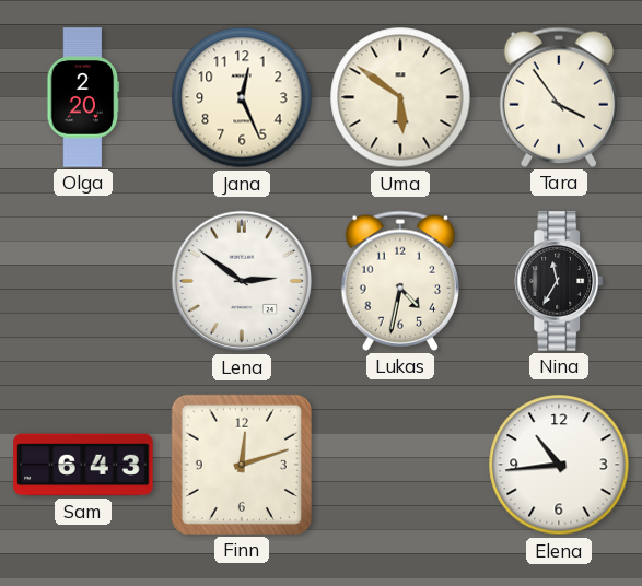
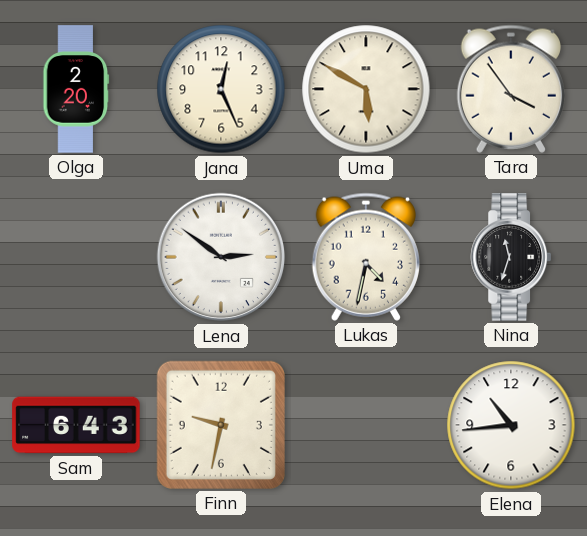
Uma: 5:51 -> 5:50 (366, 89)
Nina: 11:35 -> 11:33 (511, 257)
Finn: 12:12 -> 9:32 (221, 425)
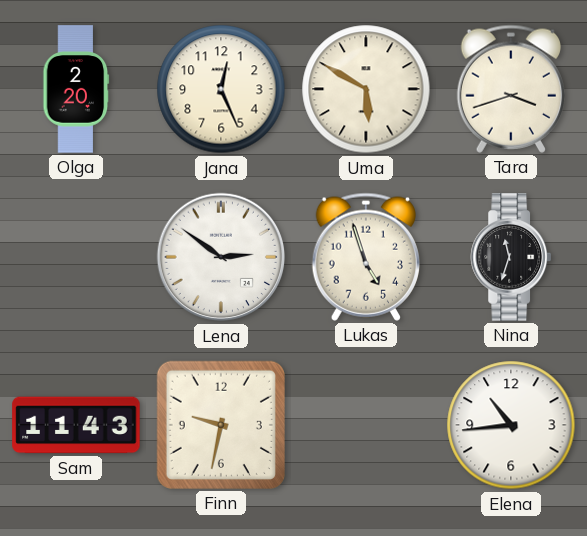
Tara: 3:54 -> 3:42 (510, 89)
Lukas: 4:32 -> 4:57 (365, 257)
Sam: 6:43 -> 11:43 (76, 425)
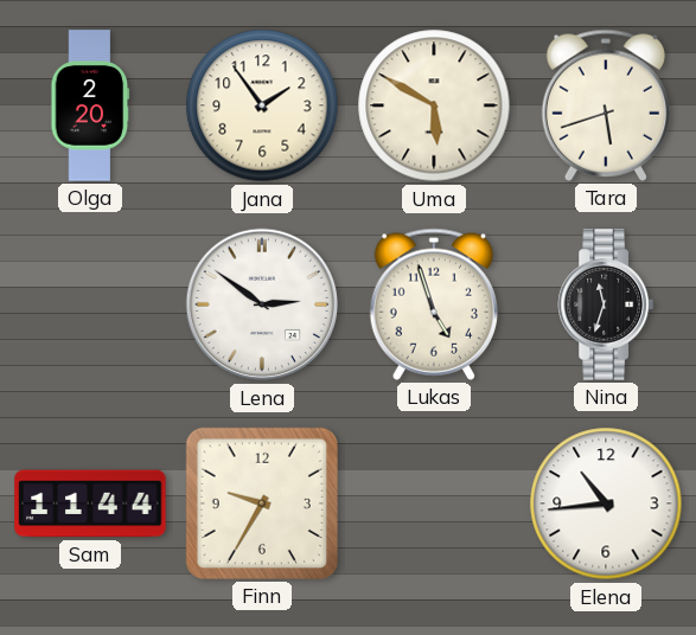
Jana: 12:26 -> 1:54 (262, 105)
Tara: 3:42 -> 5:42 (605, 105)
Sam: 11:43 -> 11:44 (90, 503)
Finn: 9:32 -> 9:35 (262, 503)
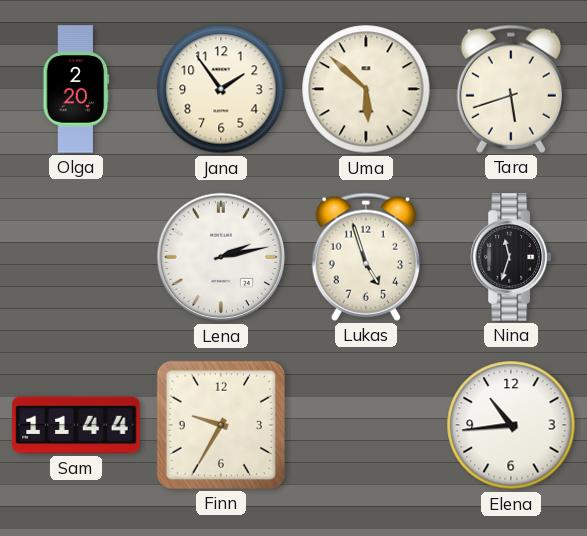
Uma: 5:50 -> 5:52 (366, 89)
Lena: 2:51 -> 2:13 (221, 257)
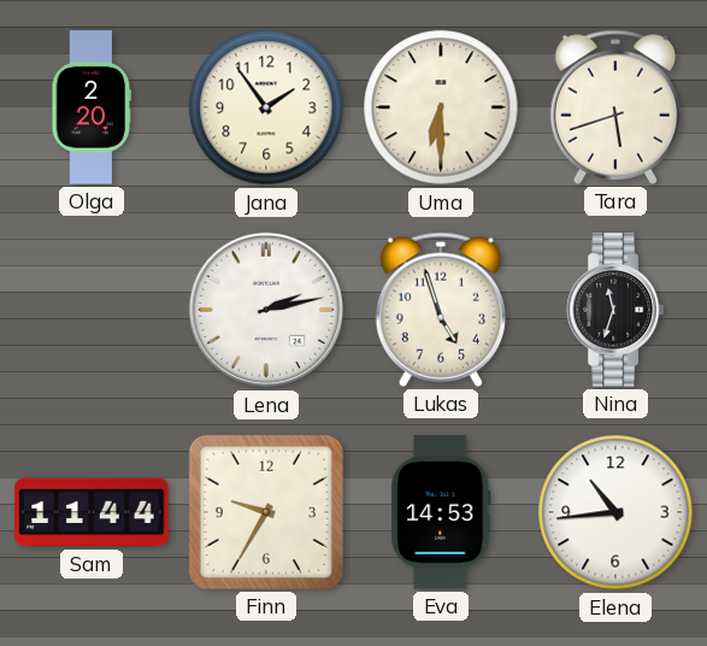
Uma: 5:52 -> 6:30 (441, 107)
Eva: none -> 14:53 (441, 512)
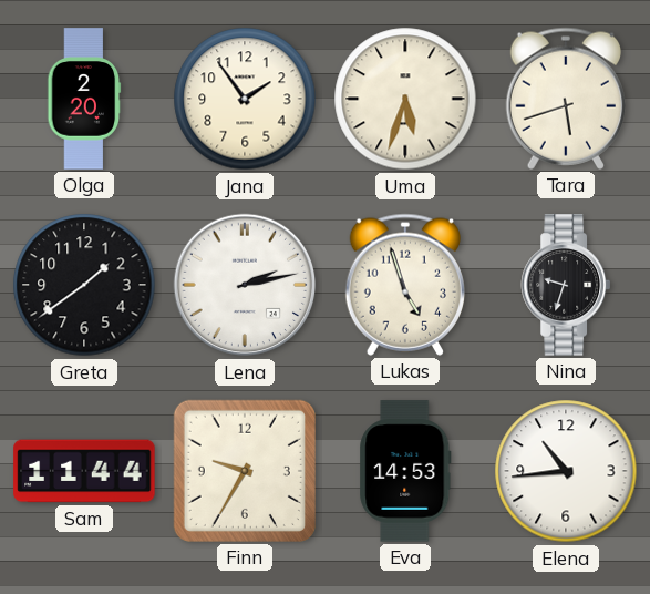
Uma: 6:30 -> 5:33 (405, 99)
Greta: none -> 1:39 (84, 285)
Nina: 11:33 -> 9:33 (566, 285)
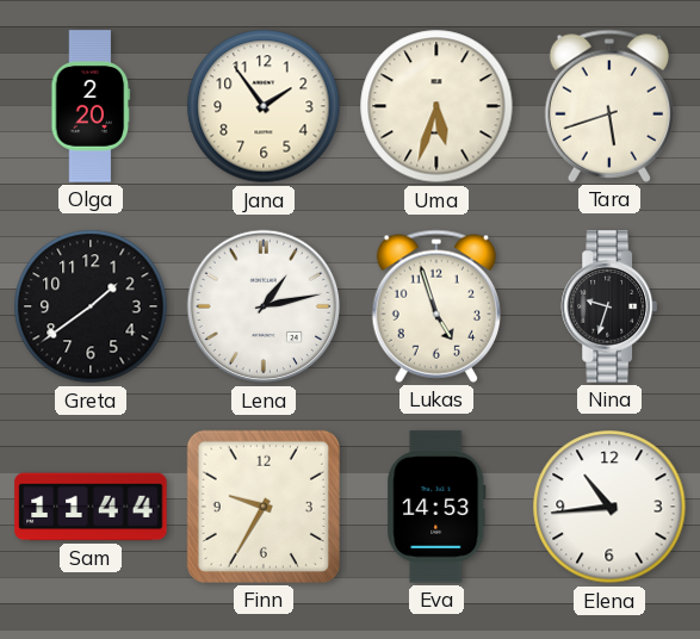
Lena: 2:13 -> 1:13 (264, 306)
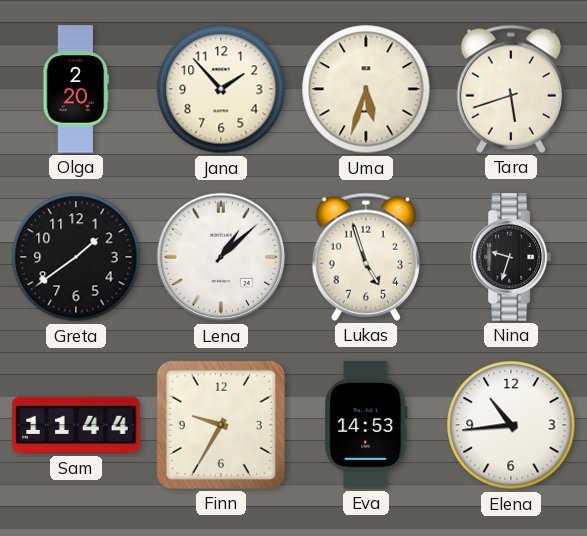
Jana: 1:54 -> 1:53 (221, 89)
Lena: 1:13 -> 1:08 (221, 257)
